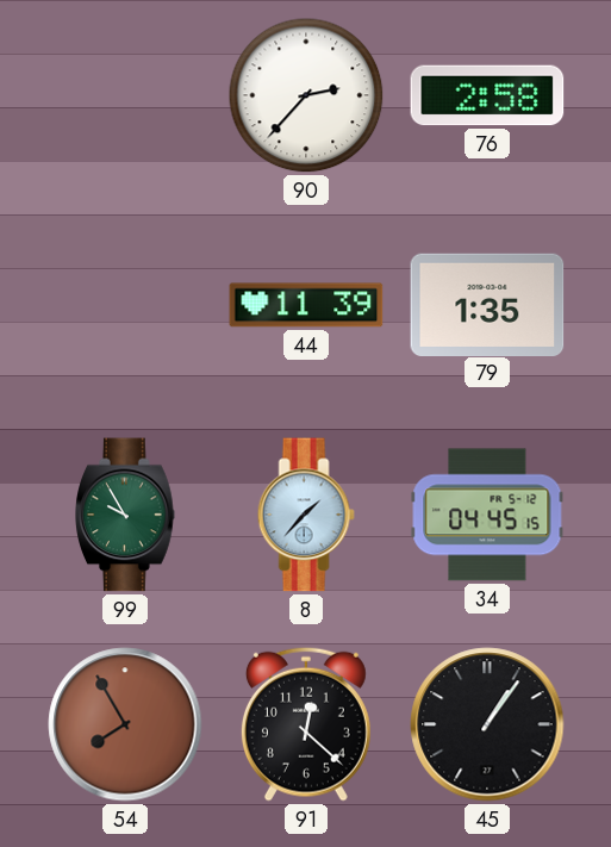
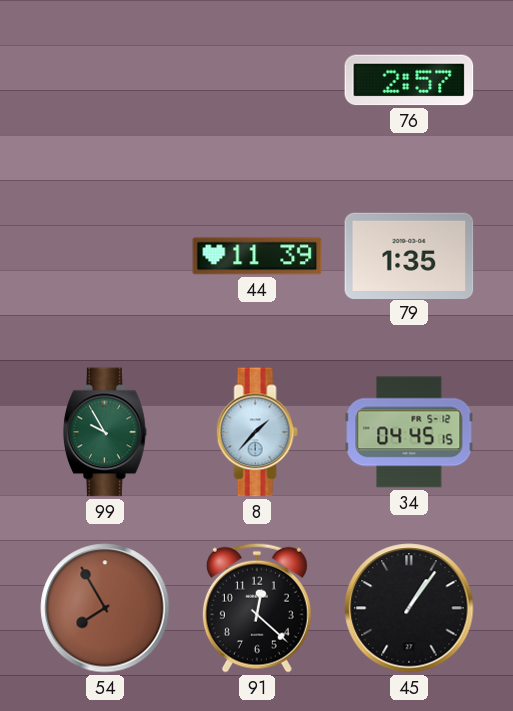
90: 2:37 -> none (306, 95)
76: 2:58 -> 2:57 (409, 80)
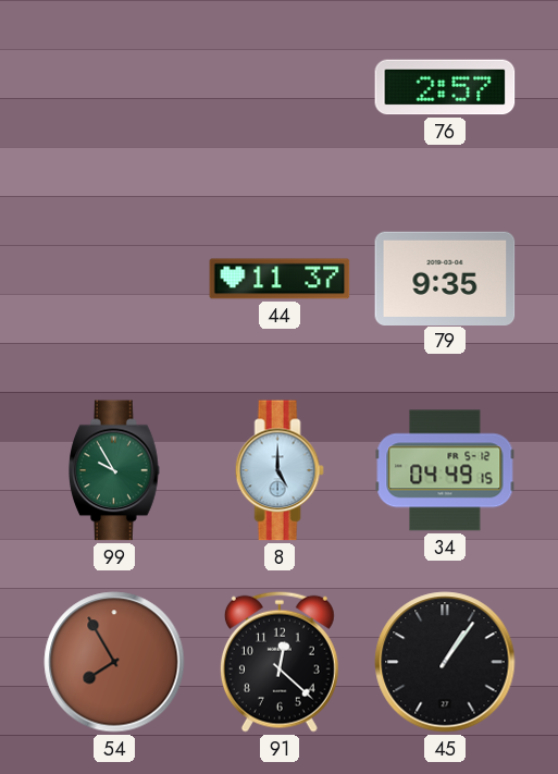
44: 11:39 -> 11:37 (280, 279)
79: 1:35 -> 9:35 (445, 278)
8: 1:37 -> 5:00 (280, 470)
34: 04:45 -> 04:49 (445, 470)
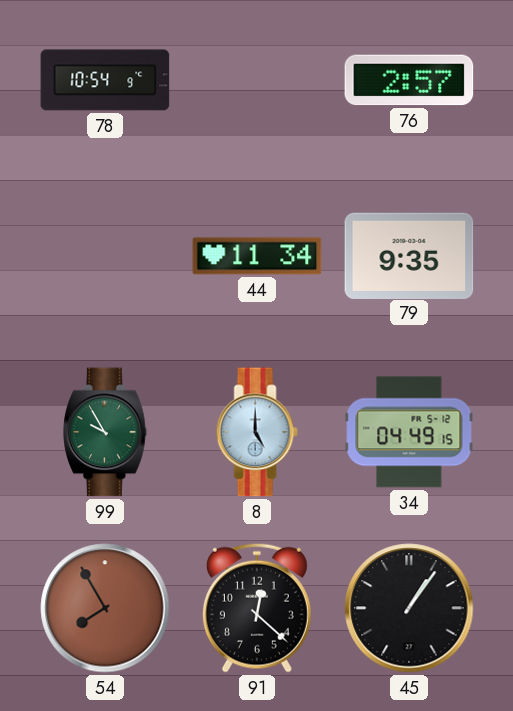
78: none -> 10:54 (105, 80)
44: 11:37 -> 11:34 (257, 256)
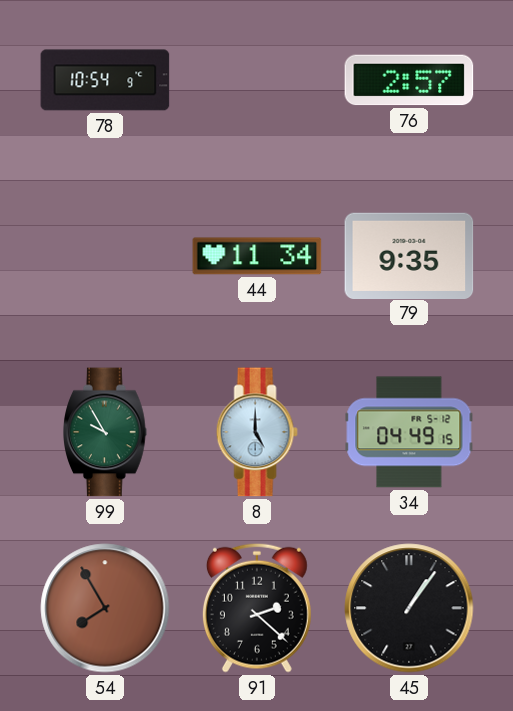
91: 12:22 -> 2:22 (257, 608)
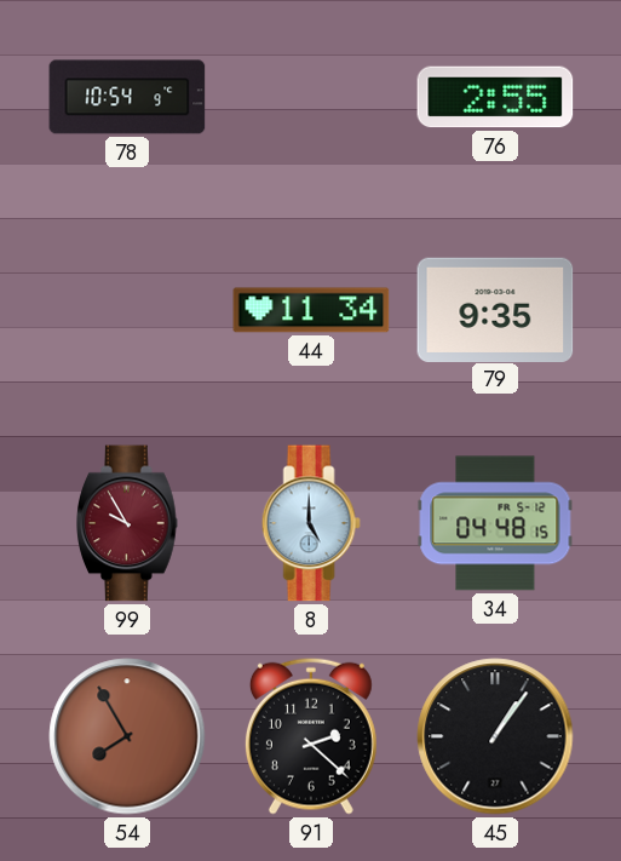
76: 2:57 -> 2:55 (495, 97)
99 dial: green -> burgundy (127, 523)
34: 04:49 -> 04:48 (495, 523)
